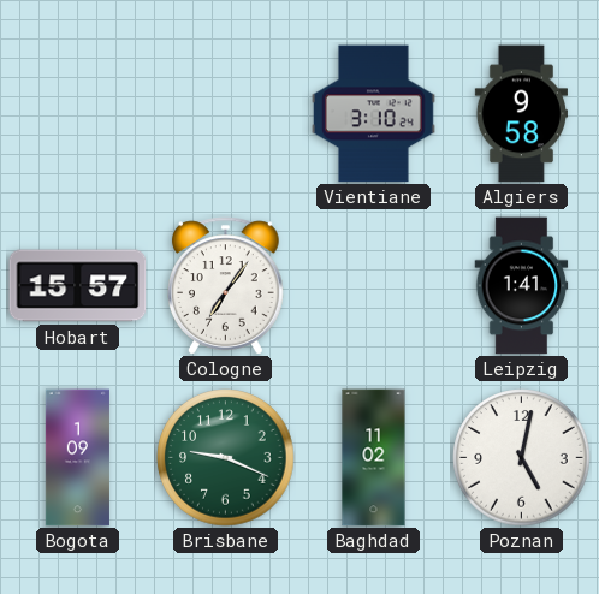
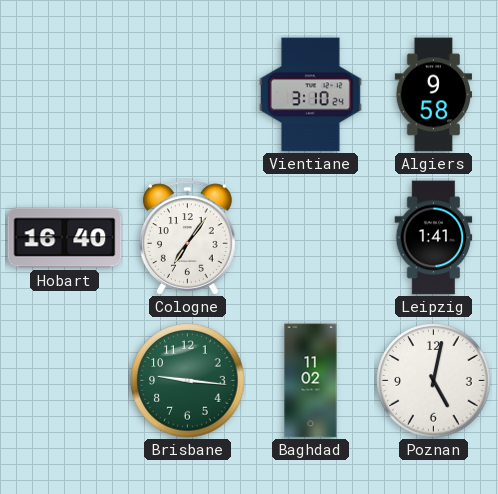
Hobart: 15:57 -> 16:40 (65, 238)
Bogota: 1:09 -> none (77, 458)
Brisbane: 9:19 -> 9:16 (188, 381)
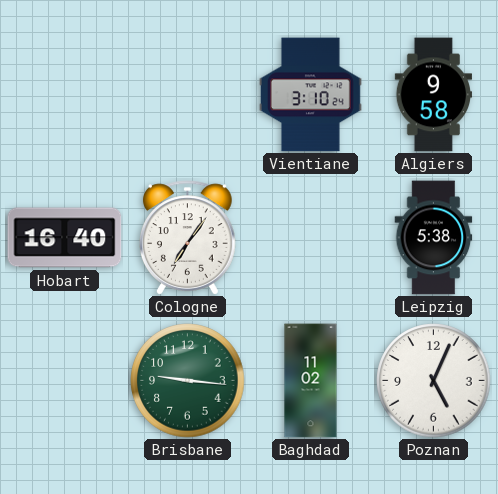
Leipzig: 1:41 -> 5:38 (434, 238)
Poznan: 5:02 -> 5:04 (434, 381)
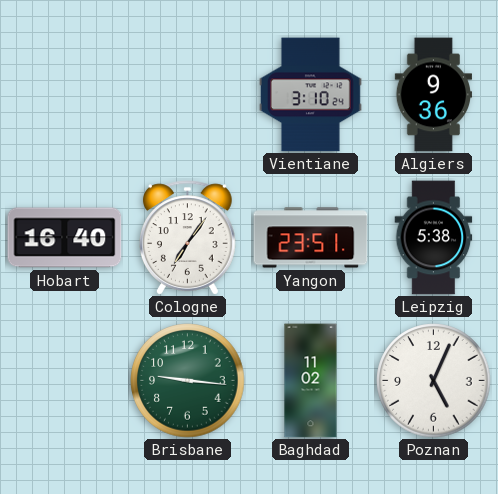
Algiers: 9:58 -> 9:36 (433, 95)
Yangon: none -> 23:51 (311, 238)
